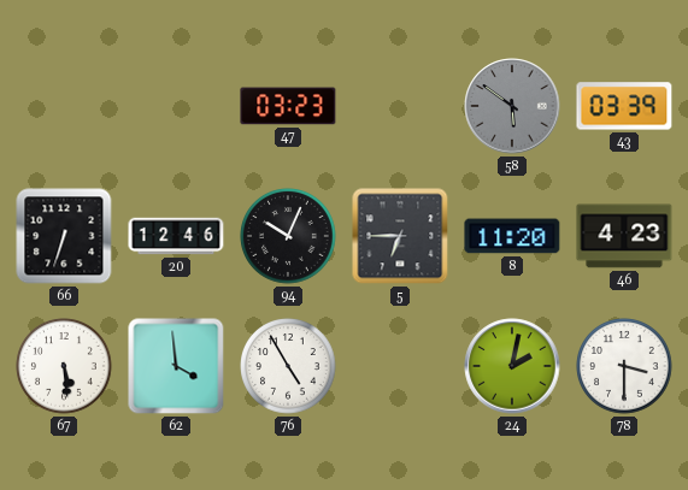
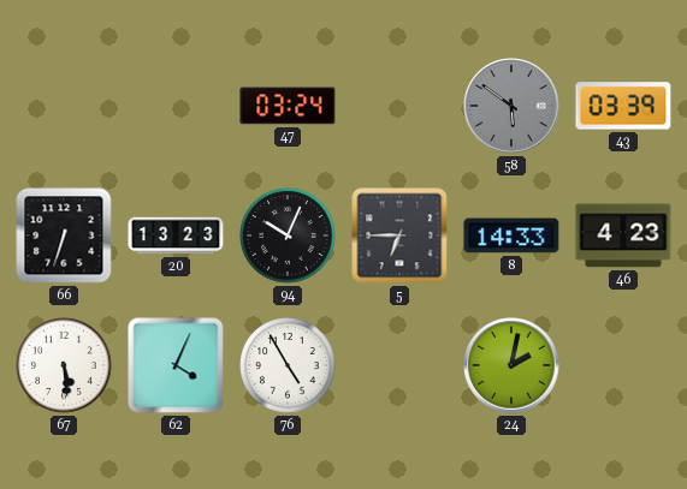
47: 03:23 -> 03:24 (288, 106)
20: 12:46 -> 13:23 (176, 235)
8: 11:20 -> 14:33 (511, 235)
62: 3:59 -> 4:04 (176, 365)
78: 3:30 -> none (624, 366)
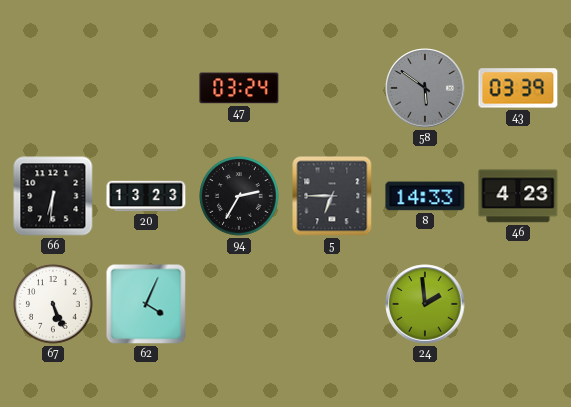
66: 6:33 -> 6:31 (53, 196)
94: 10:04 -> 2:35 (239, 196)
67: 5:29 -> 5:26 (53, 304)
76: 4:55 -> none (288, 365)
24: 2:02 -> 1:59 (425, 304)
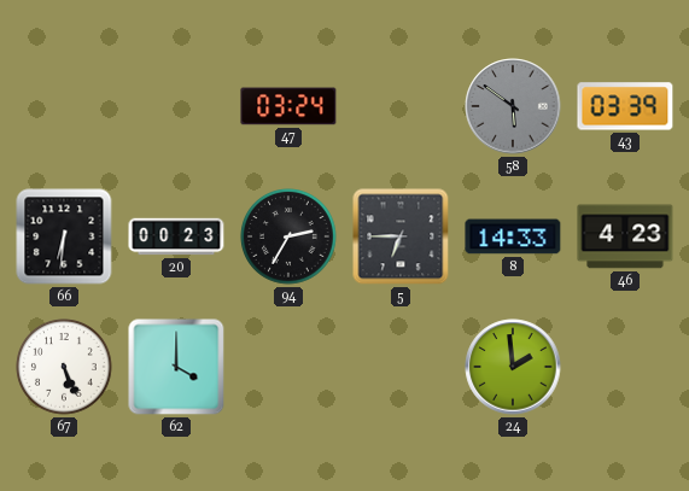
20: 13:23 -> 00:23 (176, 236)
62: 4:04 -> 4:00 (176, 367)
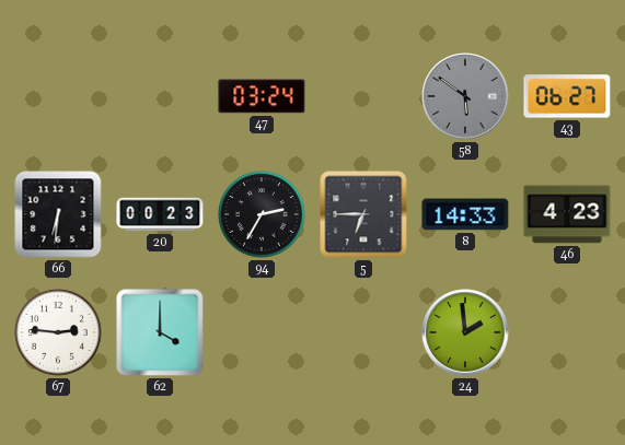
43: 03:39 -> 06:27 (567, 96)
67: 5:26 -> 2:46 (58, 332)
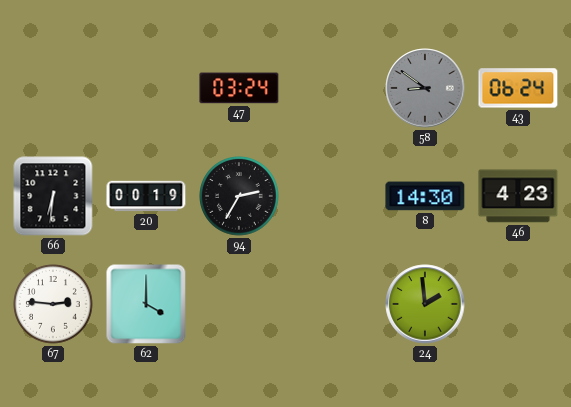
58: 5:51 -> 8:51 (425, 88)
43: 06:27 -> 06:24 (518, 88)
20: 00:23 -> 00:19 (146, 196)
5: 6:45 -> none (363, 214)
8: 14:33 -> 14:30 (425, 196)
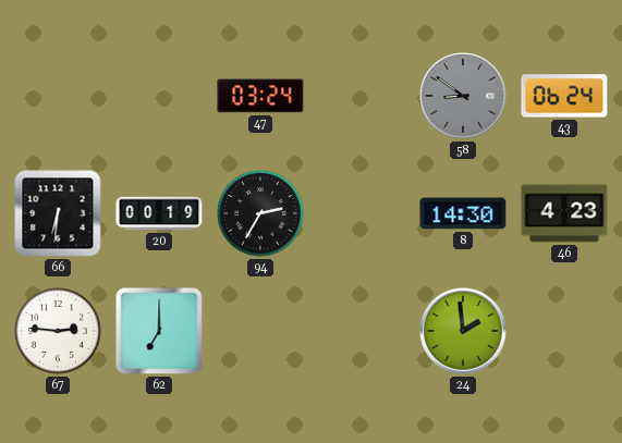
62: 4:00 -> 7:00 (159, 331)
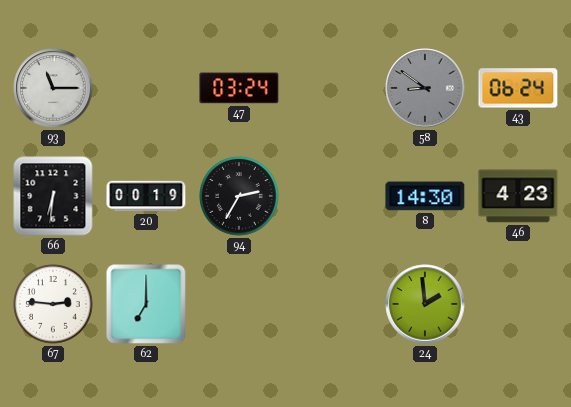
93: none -> 11:15 (53, 88)
